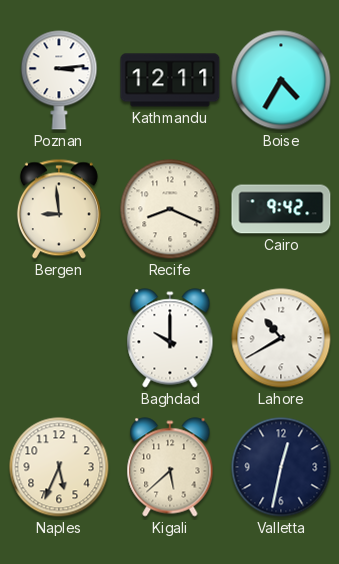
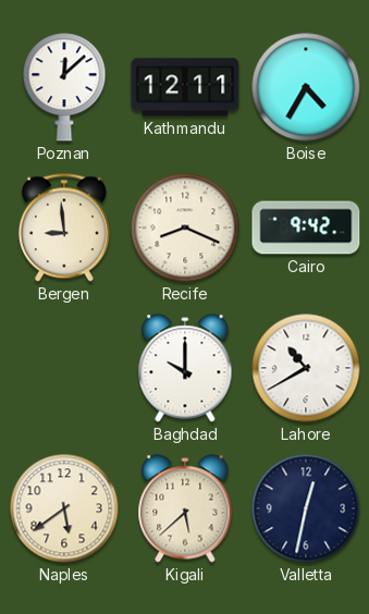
Poznan: 3:14 -> 12:08 (64, 87)
Naples: 5:34 -> 5:39 (64, 508)
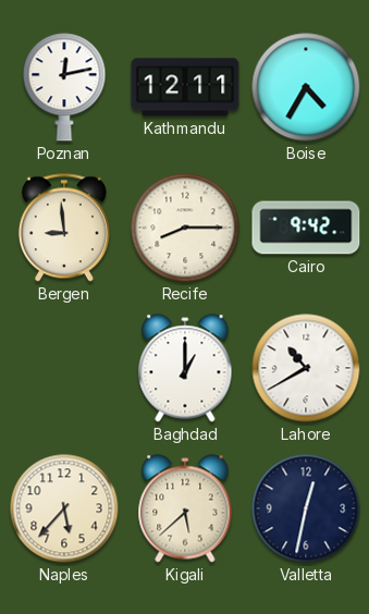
Poznan: 12:08 -> 12:13 (64, 87)
Recife: 8:19 -> 8:15 (185, 228)
Baghdad: 10:00 -> 1:00 (185, 368)
Naples: 5:39 -> 5:37 (64, 508)
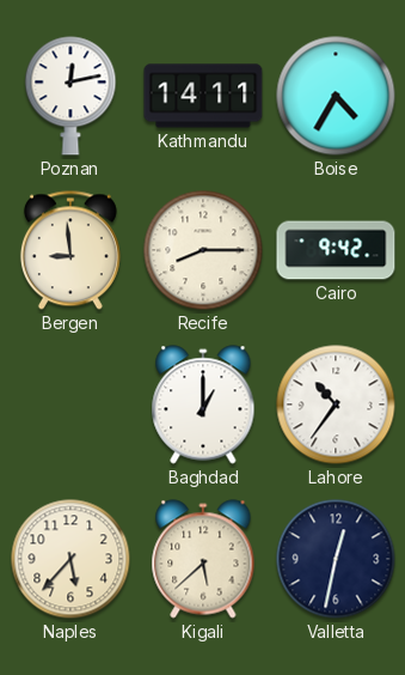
Kathmandu: 12:11 -> 14:11 (203, 96)
Lahore: 10:40 -> 10:36 (336, 405)
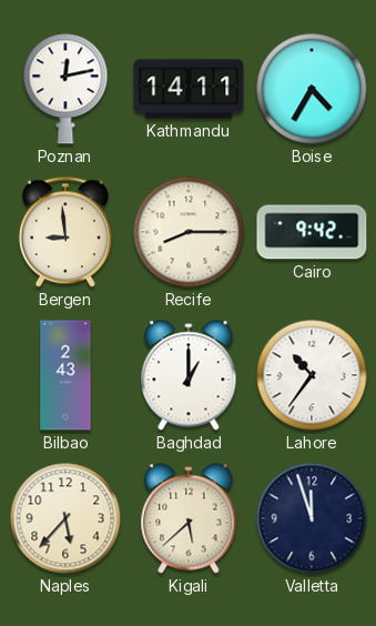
Bilbao: none -> 2:43 (65, 375)
Valletta: 12:32 -> 11:57 (312, 518)
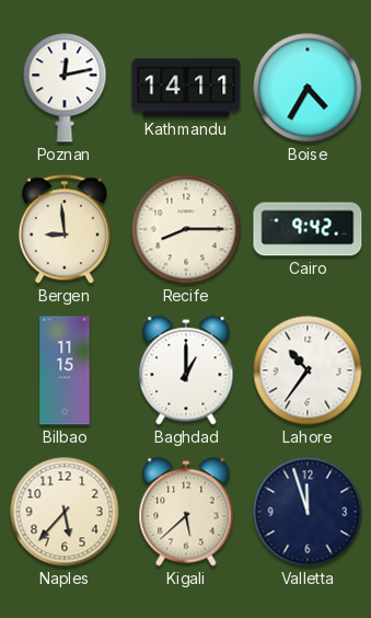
Bilbao: 2:43 -> 11:15 (65, 370)
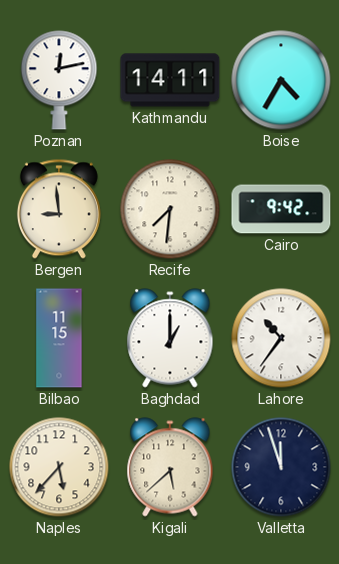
Recife: 8:15 -> 7:31 (170, 209)
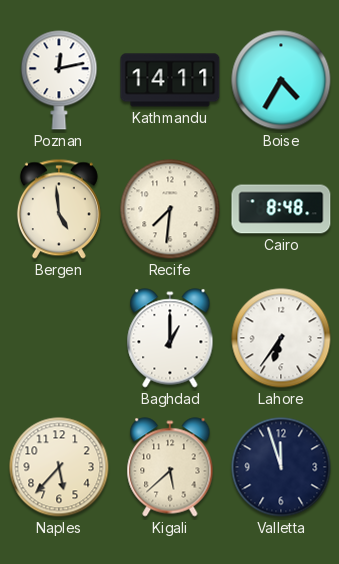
Bergen: 8:59 -> 4:59 (59, 209)
Cairo: 9:42 -> 8:48 (281, 209)
Bilbao: 11:15 -> none (59, 338)
Lahore: 10:36 -> 6:36 (281, 338)
